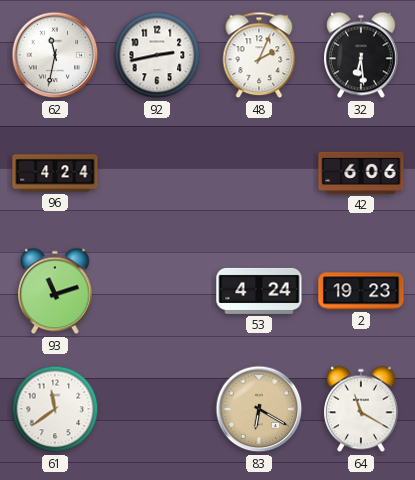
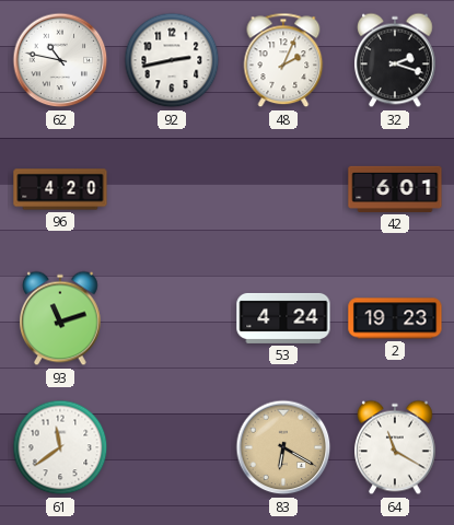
62: 11:32 -> 10:47 (60, 60)
32: 6:29 -> 2:18 (396, 60)
96: 4:24 -> 4:20 (60, 189)
42: 6:06 -> 6:01 (395, 189)
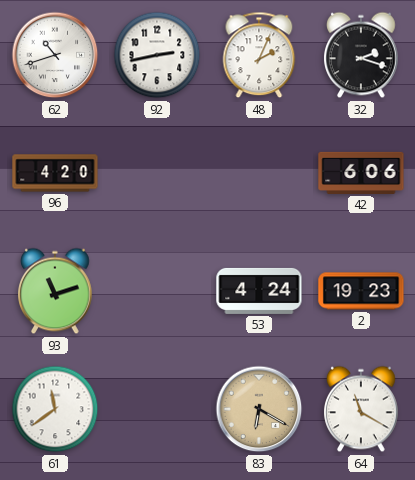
62: 10:47 -> 10:42 (55, 55)
42: 6:01 -> 6:06 (361, 173)
